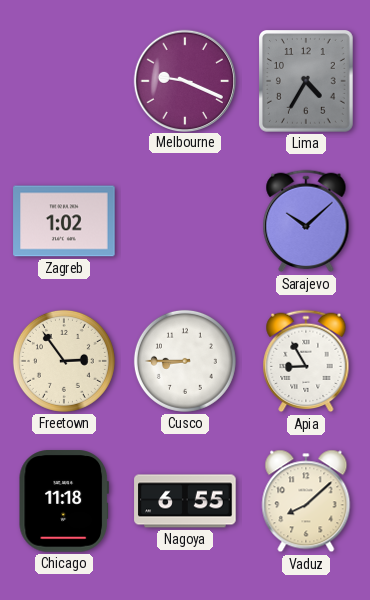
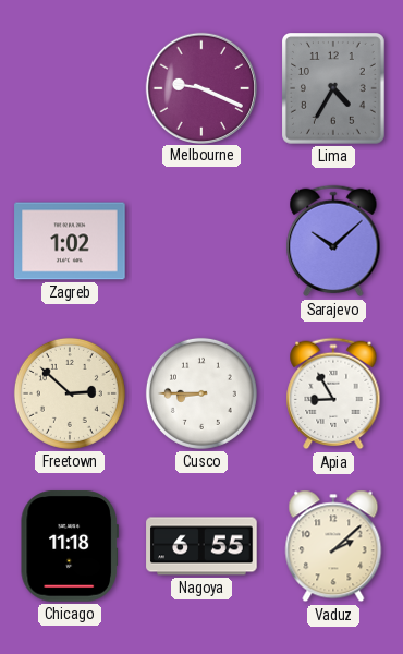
Freetown: 2:54 -> 2:52 (70, 393)
Vaduz: 8:08 -> 2:08 (333, 546)
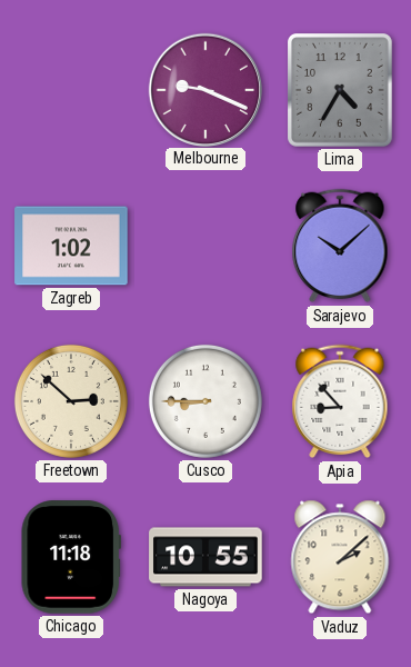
Apia: 8:55 -> 8:53 (340, 401)
Nagoya: 6:55 -> 10:55 (205, 557)
